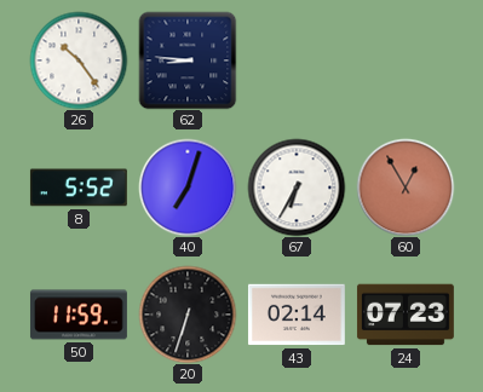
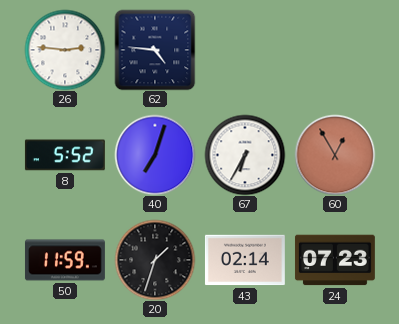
26: 10:24 -> 2:46 (65, 50)
62: 8:46 -> 4:46 (155, 50)
20: 6:33 -> 1:33 (155, 260)
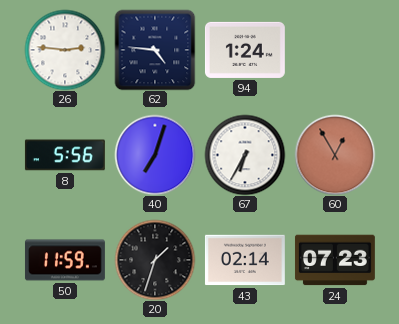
94: none -> 1:24 (245, 50)
8: 5:52 -> 5:56 (65, 155)
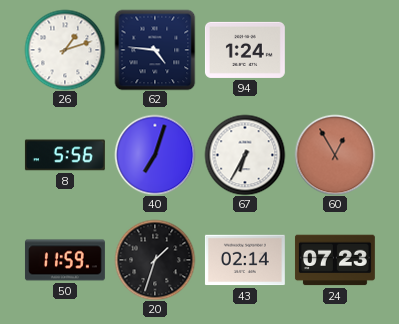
26: 2:46 -> 1:12 (65, 50)
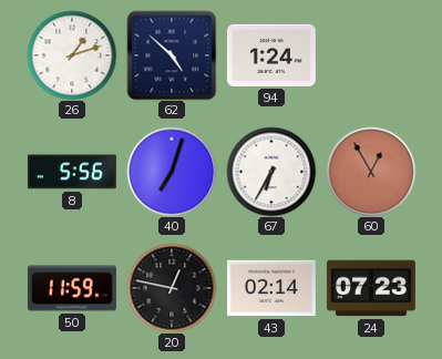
62: 4:46 -> 4:52 (172, 55)
20: 1:33 -> 12:47 (172, 288)
